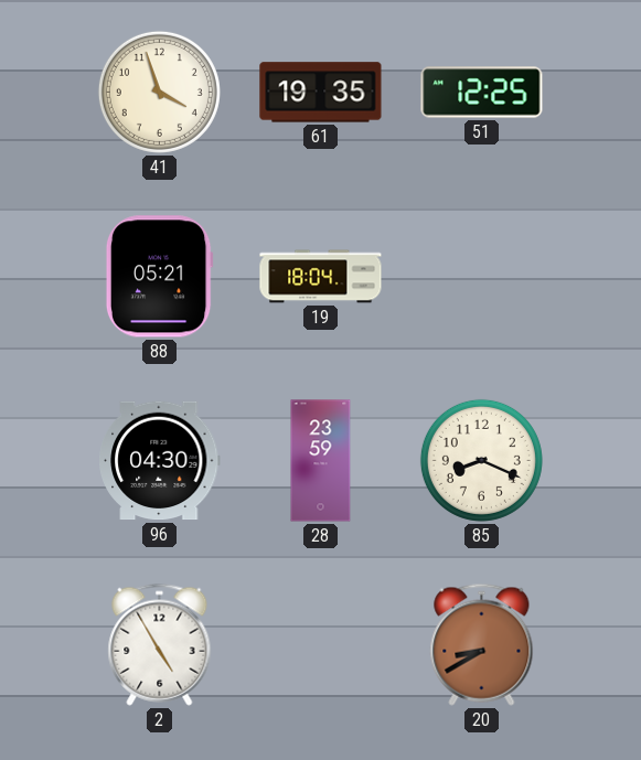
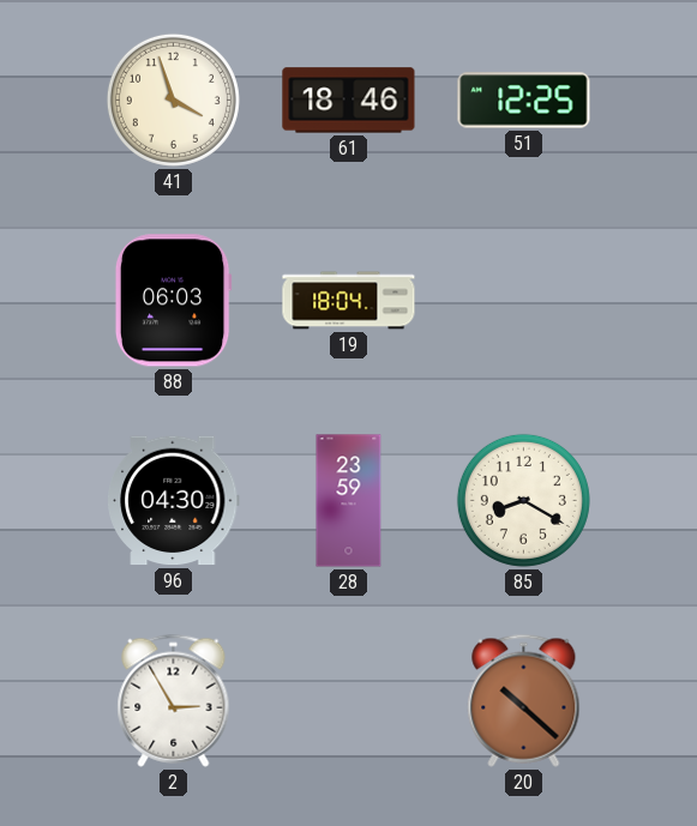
61: 19:35 -> 18:46 (349, 101)
88: 05:21 -> 06:03 (173, 301)
85: 8:19 -> 8:20 (523, 500)
2: 4:55 -> 2:55 (174, 700)
20: 8:40 -> 10:22 (524, 700)
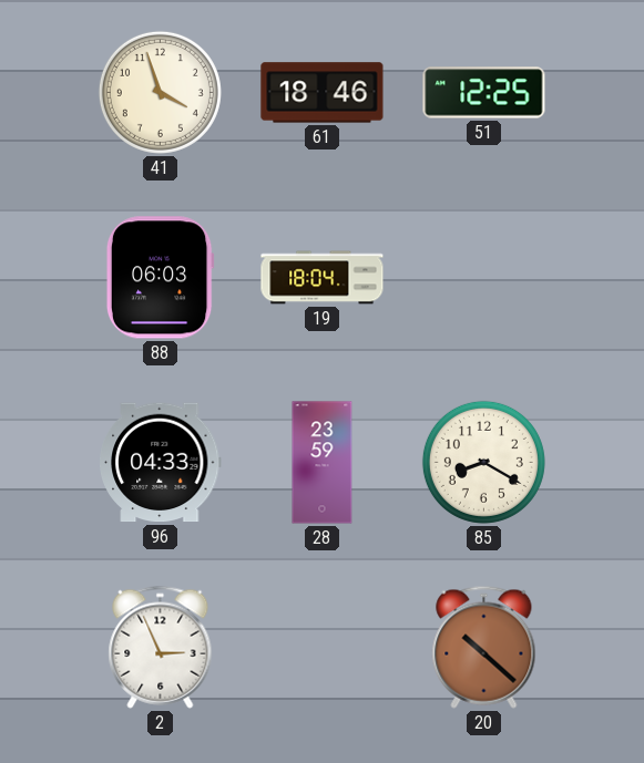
96: 04:30 -> 04:33 (161, 463)
2: 2:55 -> 2:56 (161, 647)
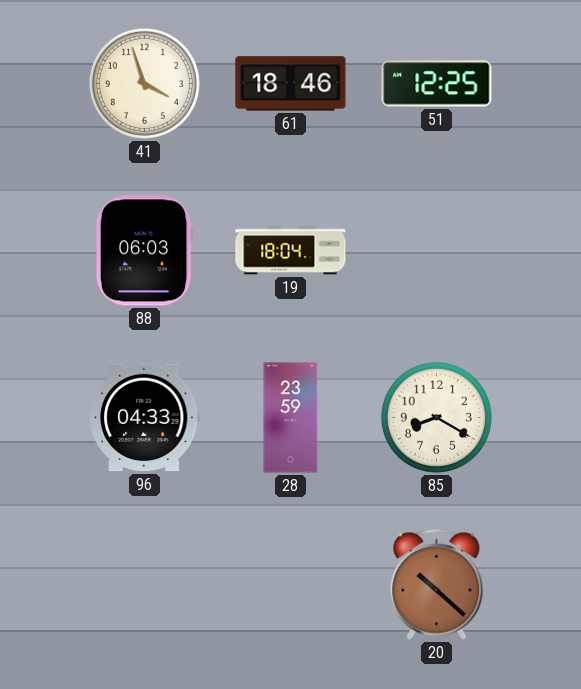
2: 2:56 -> none (161, 647)
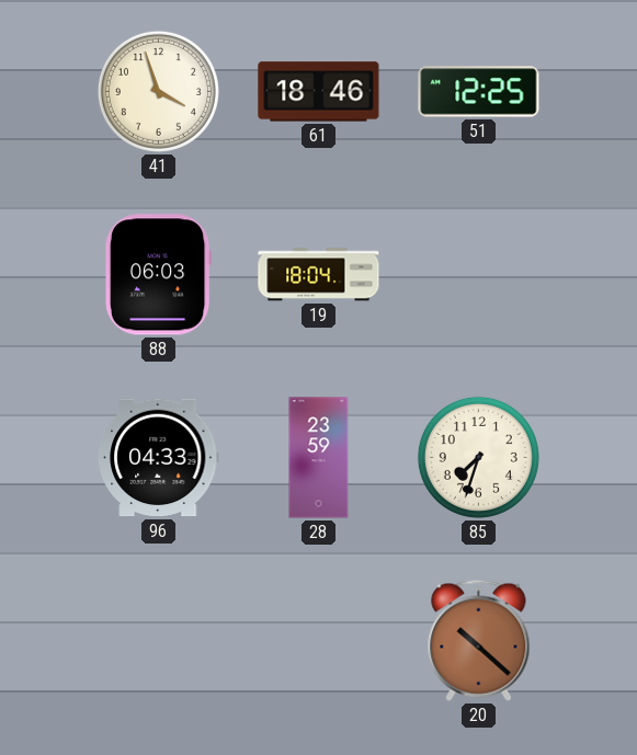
85: 8:20 -> 7:33 (478, 457)
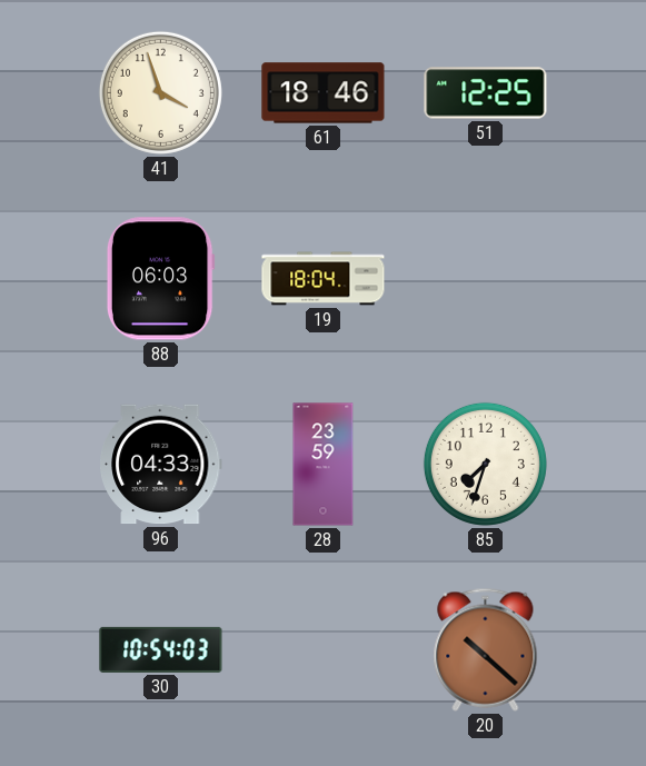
30: none -> 10:54 (161, 649)
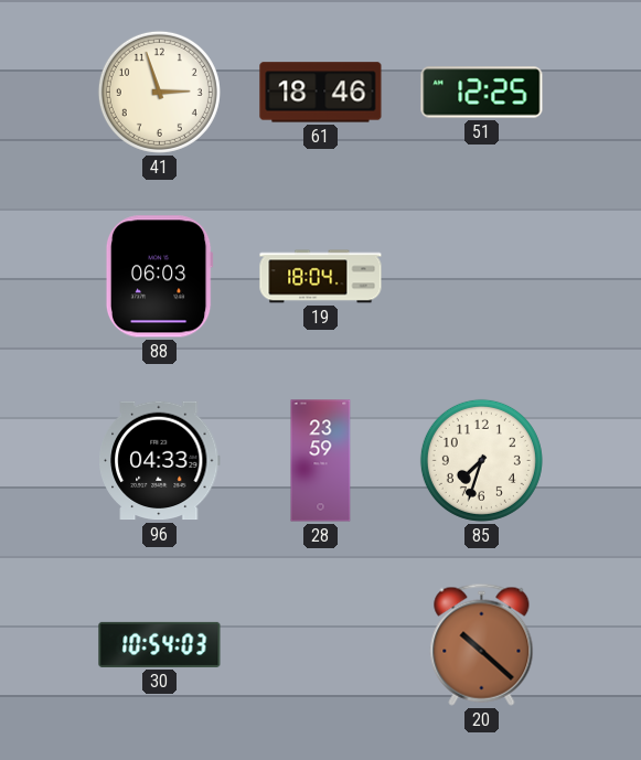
41: 3:57 -> 2:57 (159, 92)
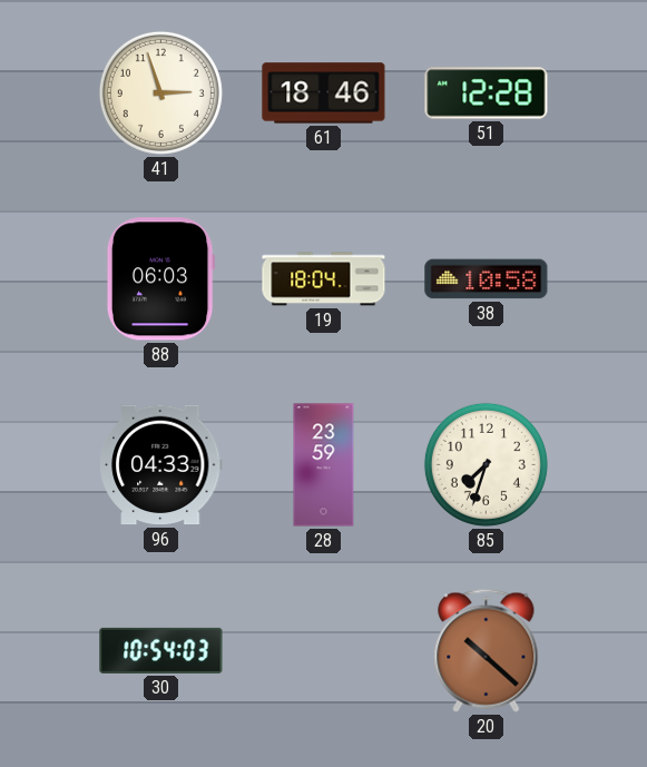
51: 12:25 -> 12:28 (487, 94)
38: none -> 10:58 (487, 279)
